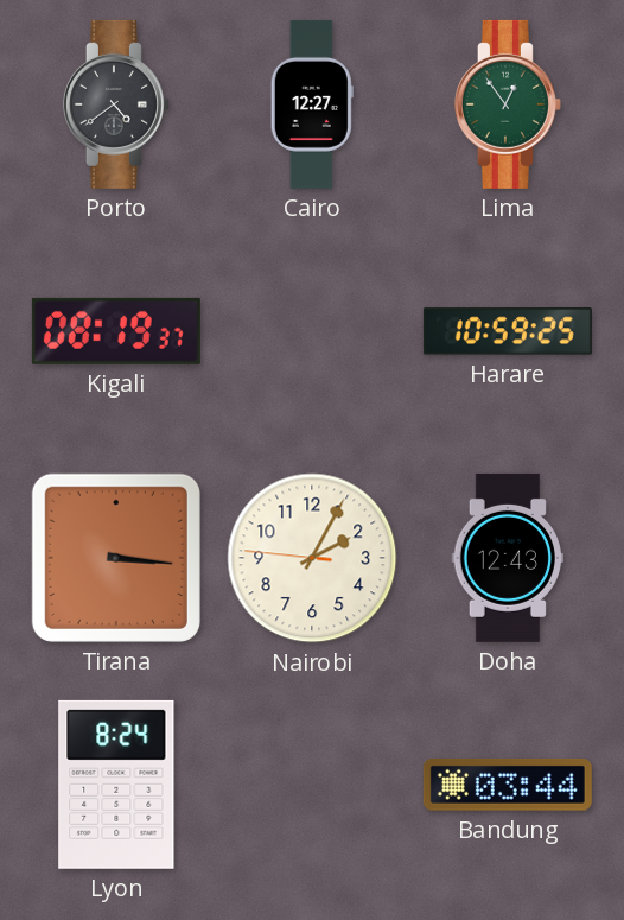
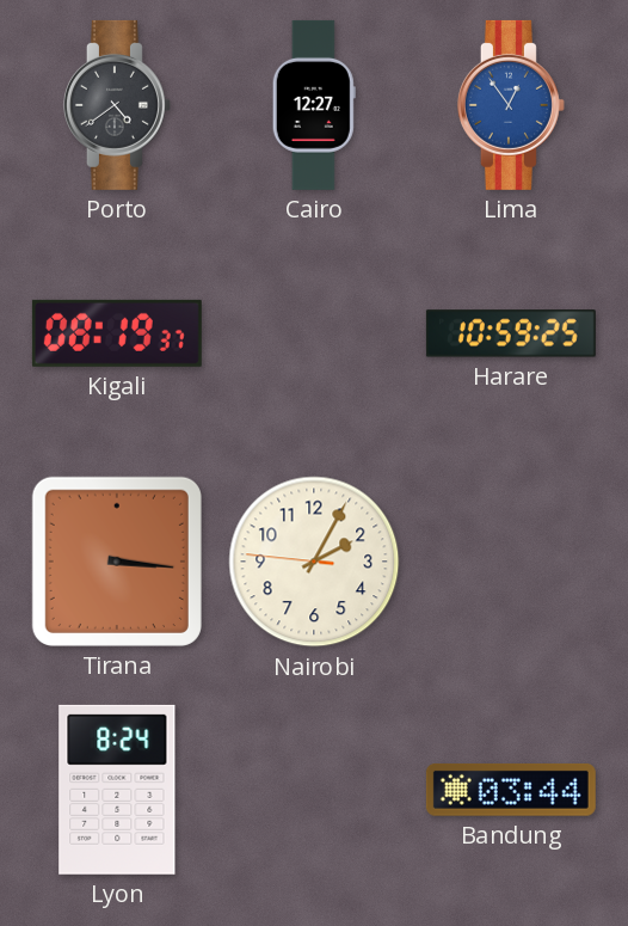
Lima dial: green -> blue (511, 105)
Doha: 12:43 -> none (507, 558)
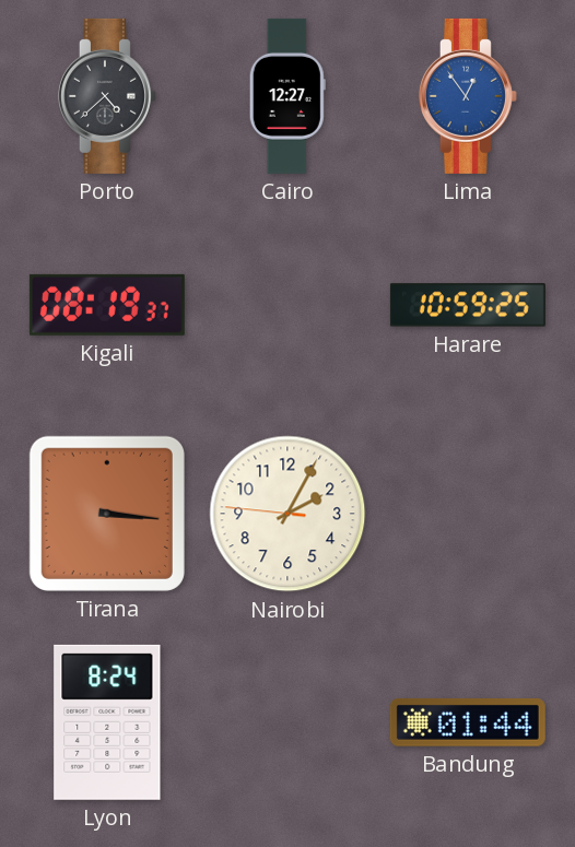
Porto: 4:39 -> 4:38 (107, 96)
Bandung: 03:44 -> 01:44 (468, 722)
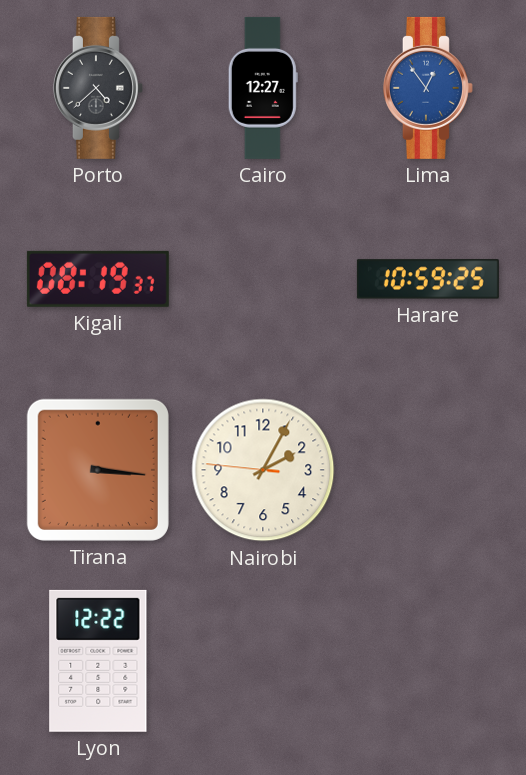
Lyon: 8:24 -> 12:22 (98, 661)
Bandung: 01:44 -> none (468, 722)
